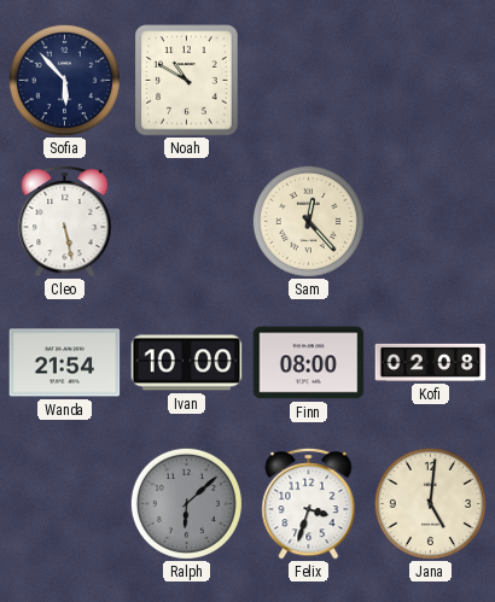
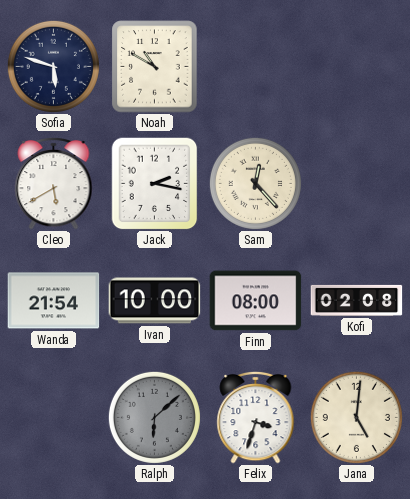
Sofia: 5:53 -> 5:48 (53, 66)
Cleo: 5:28 -> 5:40 (54, 183)
Jack: none -> 2:17 (155, 183)
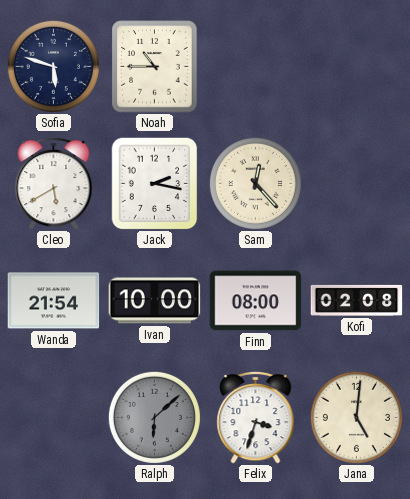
Noah: 10:50 -> 10:45 (155, 67)
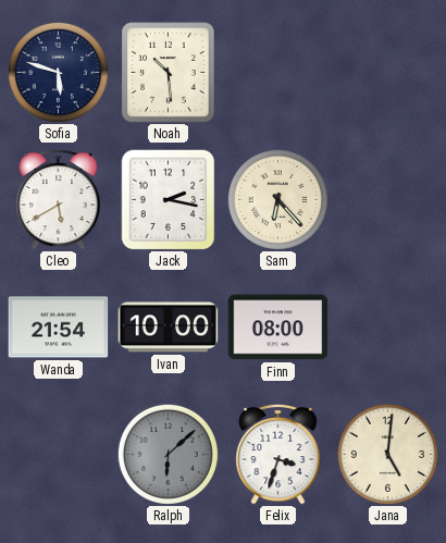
Noah: 10:45 -> 10:29 (169, 73)
Sam: 12:23 -> 6:23 (277, 199)
Kofi: 02:08 -> none (357, 300)
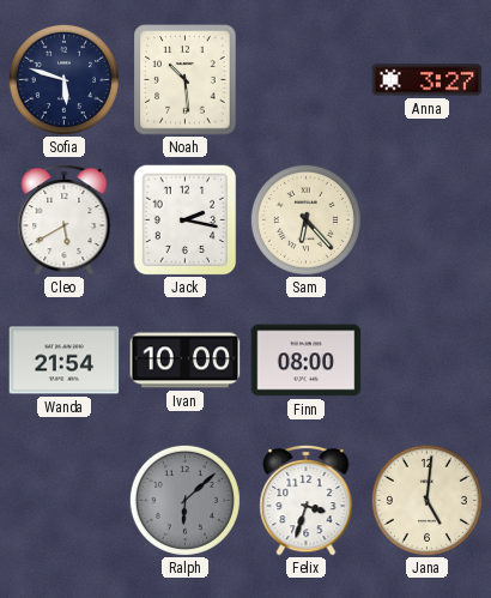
Anna: none -> 3:27 (428, 80)
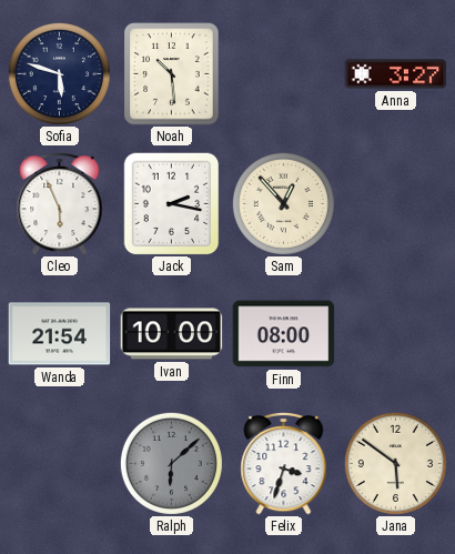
Cleo: 5:40 -> 5:56 (60, 203)
Sam: 6:23 -> 12:53 (283, 203)
Jana: 5:01 -> 5:51 (395, 463)
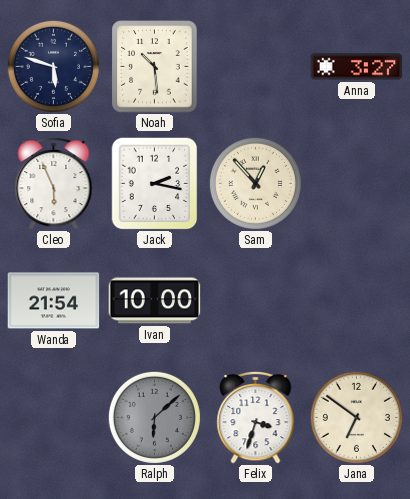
Finn: 08:00 -> none (284, 334)
Jana: 5:51 -> 6:51 (356, 417)
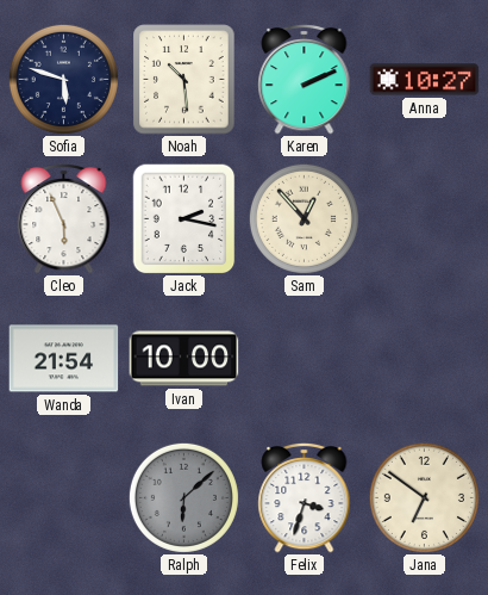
Karen: none -> 2:11 (305, 79)
Anna: 3:27 -> 10:27 (425, 80)
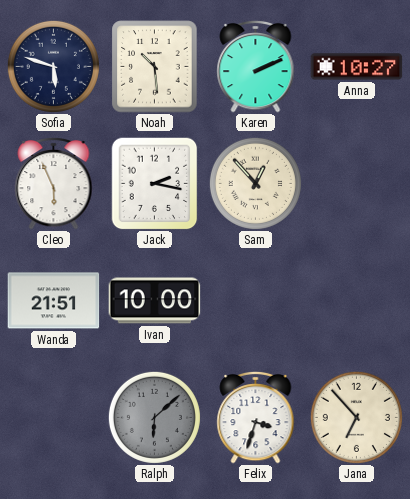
Wanda: 21:54 -> 21:51 (54, 301)
Jana: 6:51 -> 6:53 (356, 417)
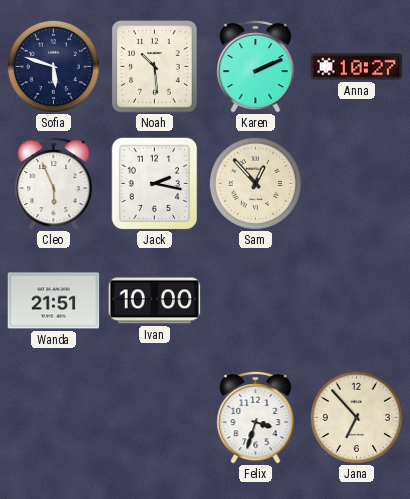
Ralph: 6:08 -> none (154, 417)
